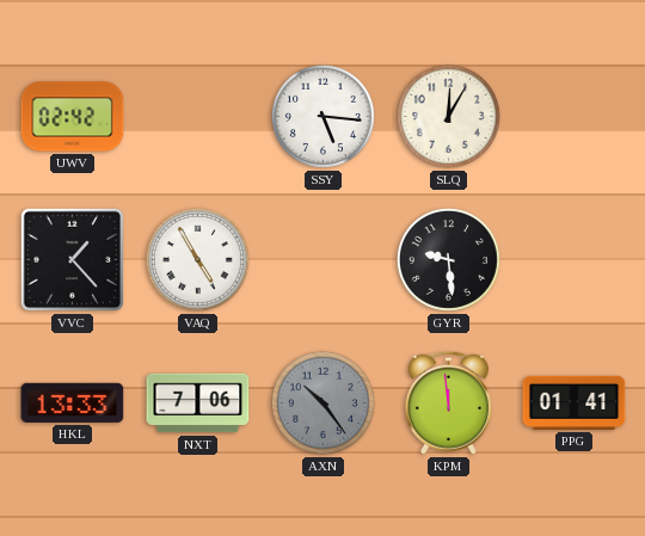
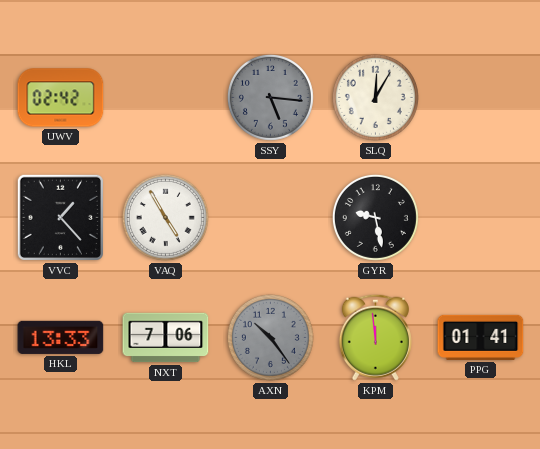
SSY dial: white -> grey (270, 97)
GYR: 9:29 -> 9:28 (375, 217)
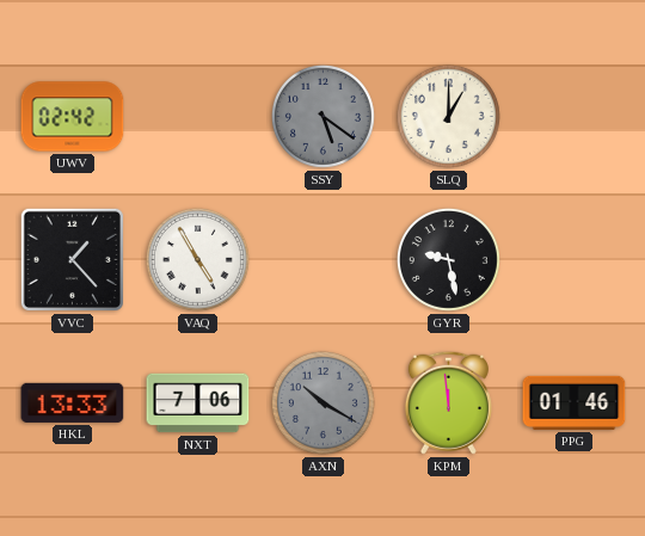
SSY: 5:16 -> 5:21 (322, 116)
SLQ: 12:05 -> 1:00 (448, 116)
AXN: 10:24 -> 10:20 (322, 402)
PPG: 01:41 -> 01:46 (575, 402)
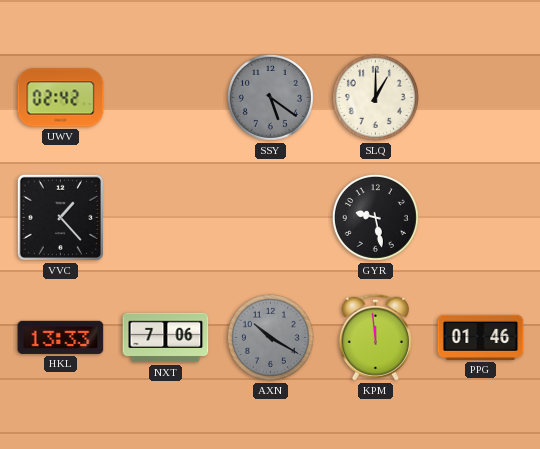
VAQ: 4:55 -> none (197, 259)
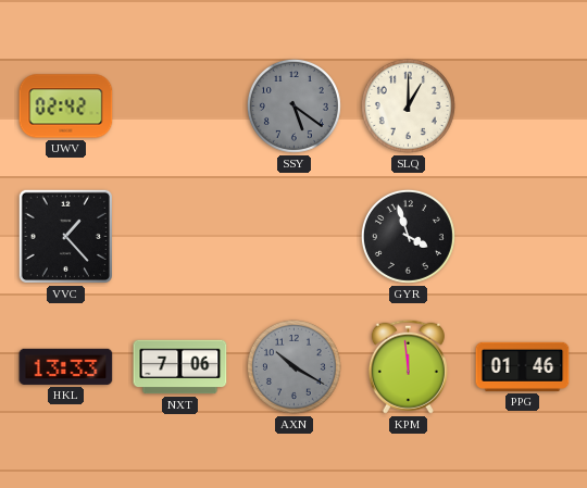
GYR: 9:28 -> 3:57 (408, 236)
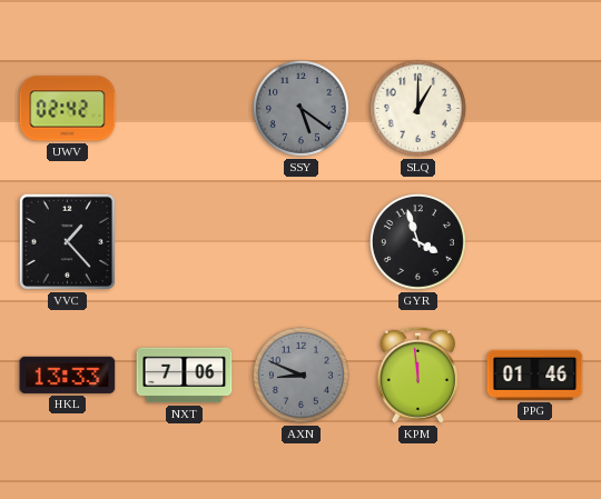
AXN: 10:20 -> 8:49 (300, 375)
